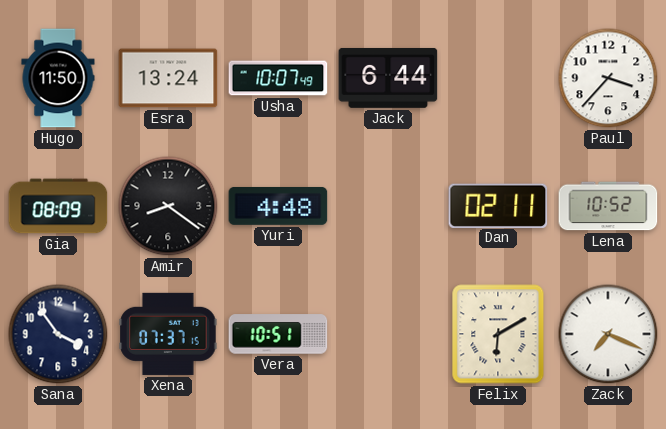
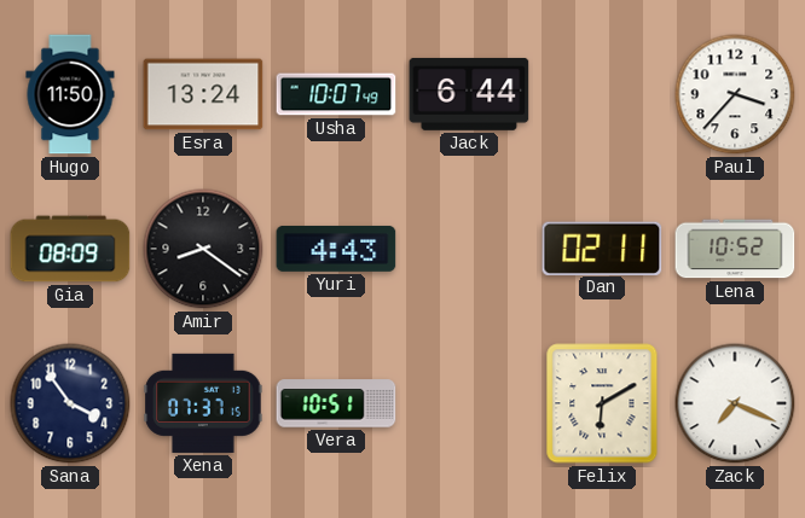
Yuri: 4:48 -> 4:43 (336, 249)
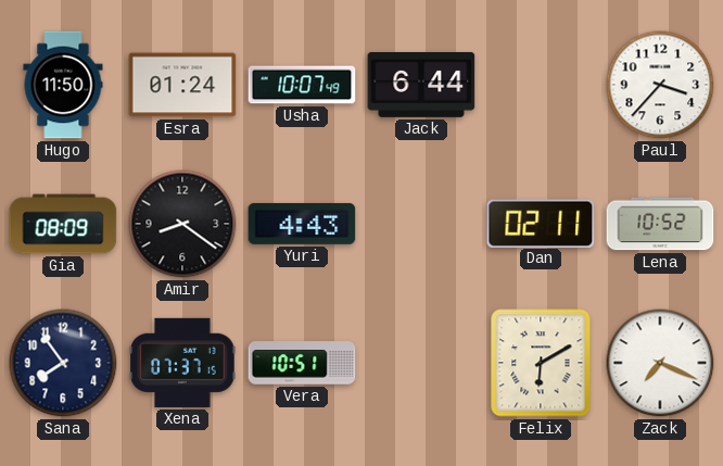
Esra: 13:24 -> 01:24 (182, 85)
Sana: 3:54 -> 7:54 (63, 363)
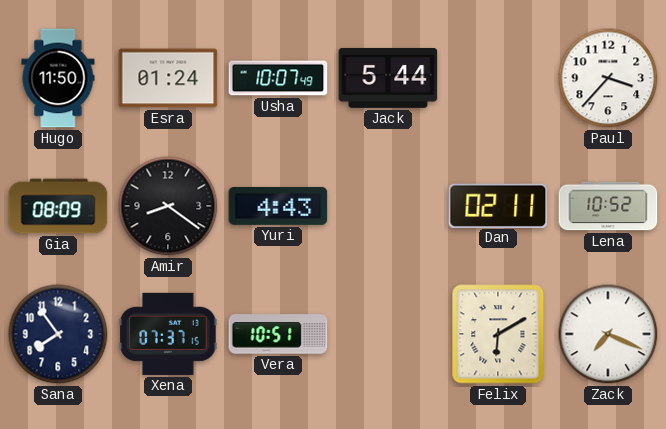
Jack: 6:44 -> 5:44 (388, 78)
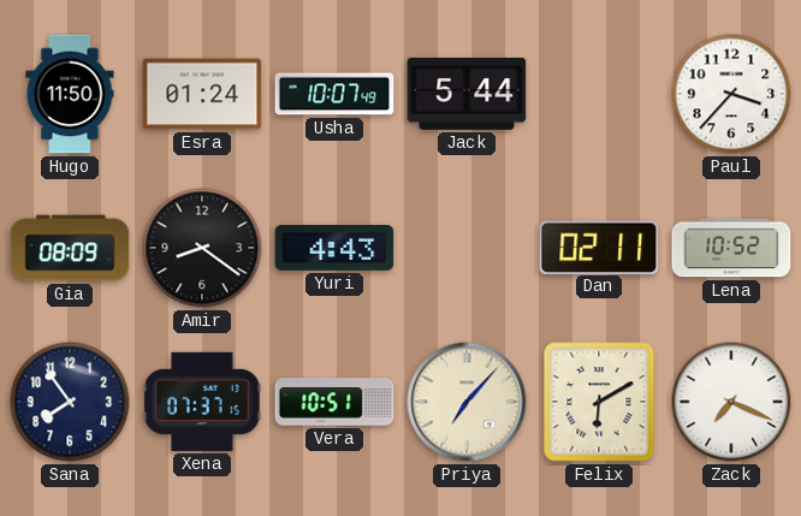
Priya: none -> 7:07 (467, 402)
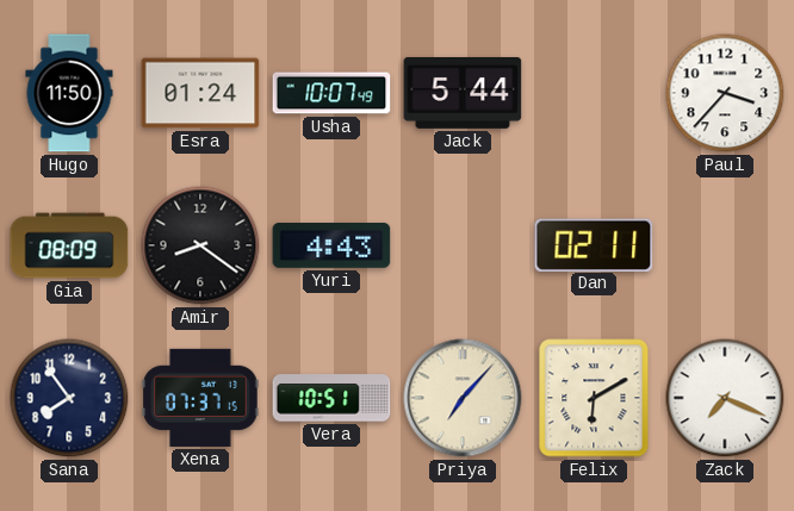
Lena: 10:52 -> none (731, 248)
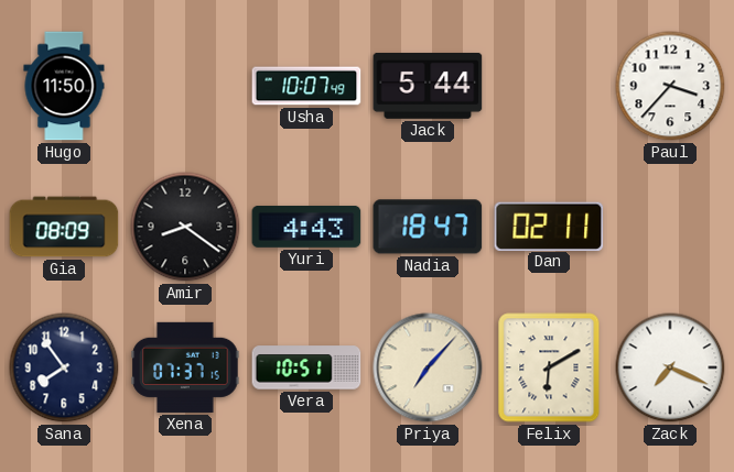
Esra: 01:24 -> none (200, 93)
Nadia: none -> 18:47 (428, 227)
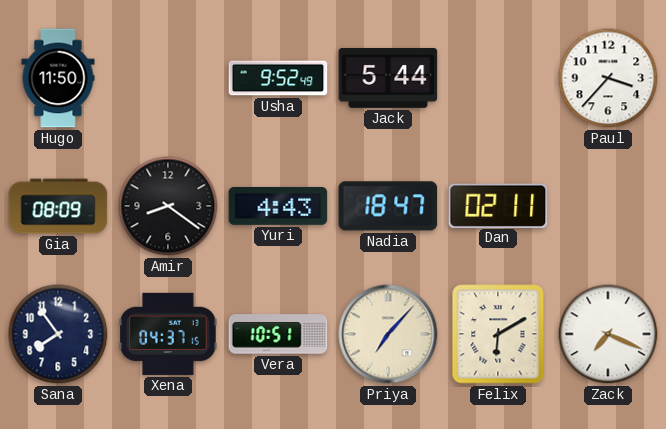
Usha: 10:07 -> 9:52 (278, 78)
Xena: 07:37 -> 04:37 (168, 334)
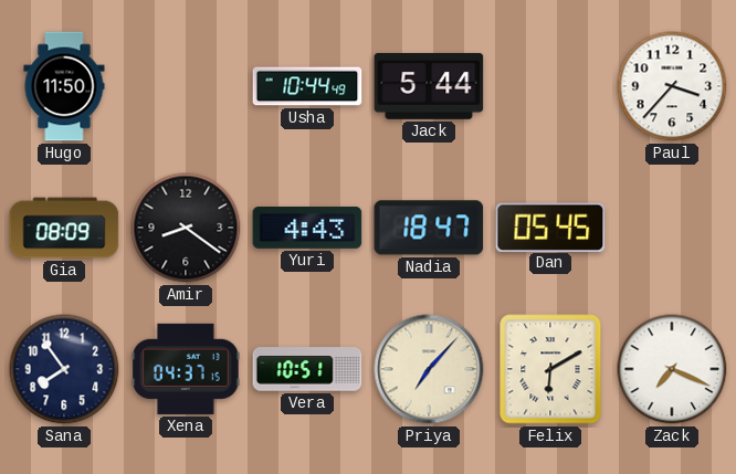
Usha: 9:52 -> 10:44 (307, 86)
Dan: 02:11 -> 05:45 (550, 227)
